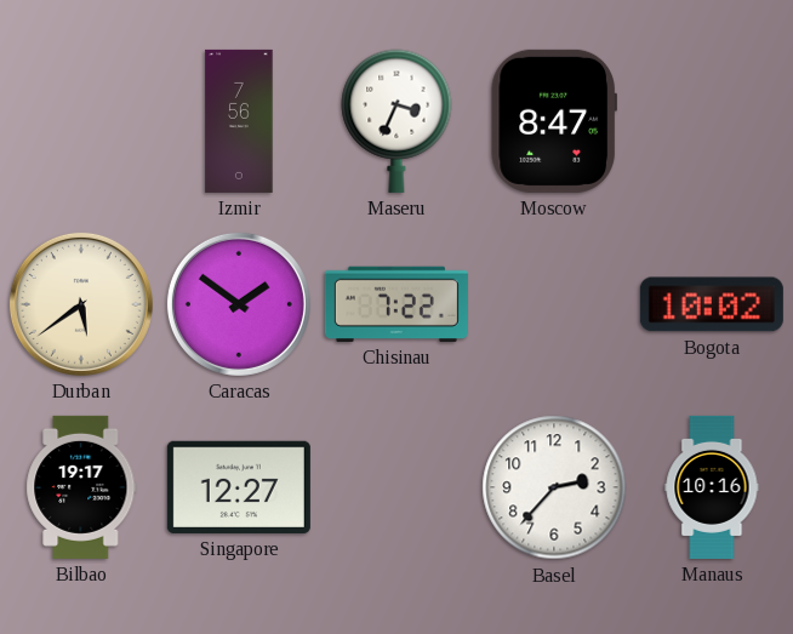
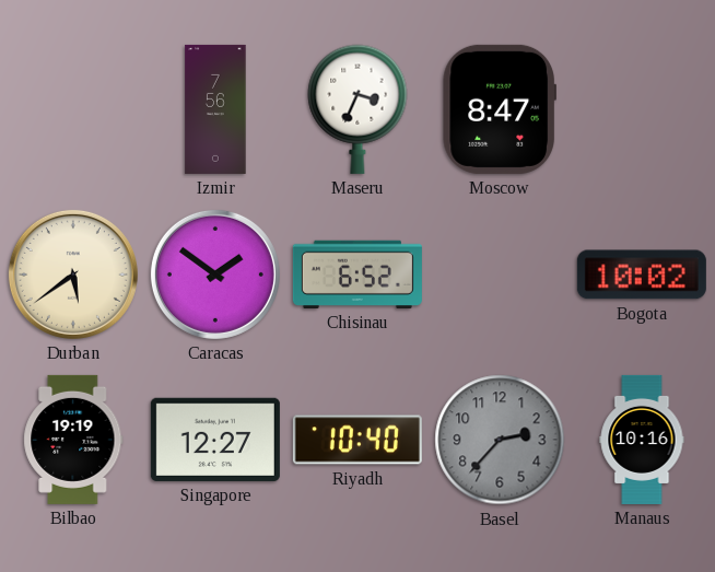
Chisinau: 7:22 -> 6:52 (357, 275)
Bilbao: 19:17 -> 19:19 (73, 440)
Riyadh: none -> 10:40 (357, 440)
Basel dial: white -> grey (500, 440)
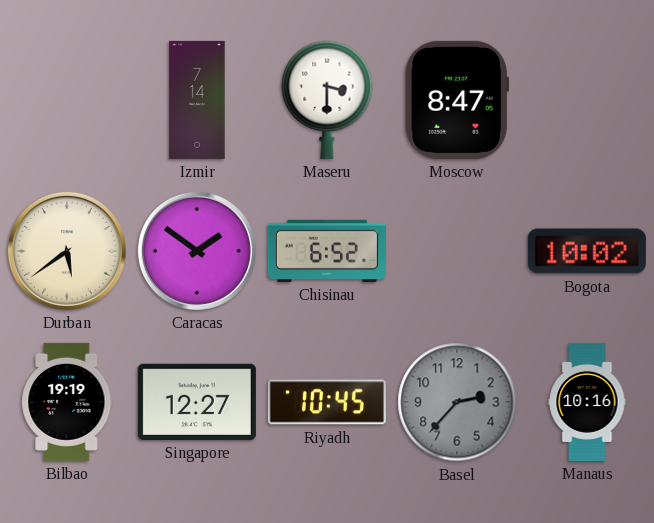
Izmir: 7:56 -> 7:14 (197, 100)
Maseru: 3:34 -> 3:30 (327, 100)
Riyadh: 10:40 -> 10:45 (327, 402)
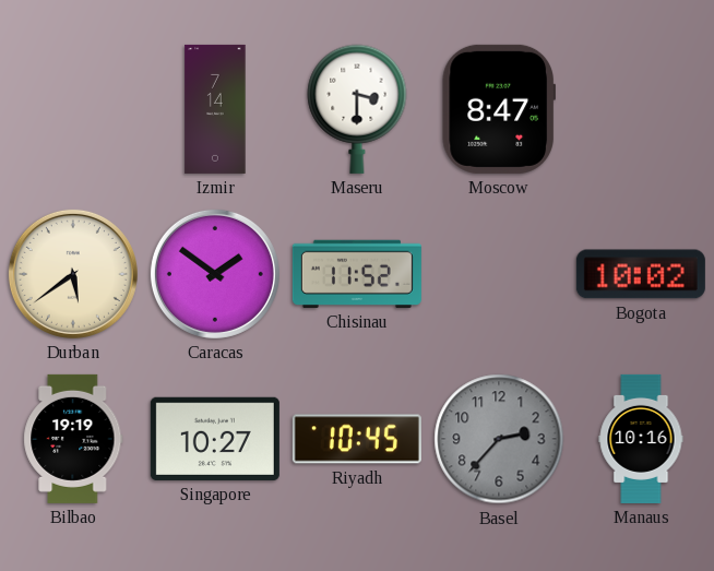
Chisinau: 6:52 -> 11:52 (357, 274)
Singapore: 12:27 -> 10:27 (215, 439)
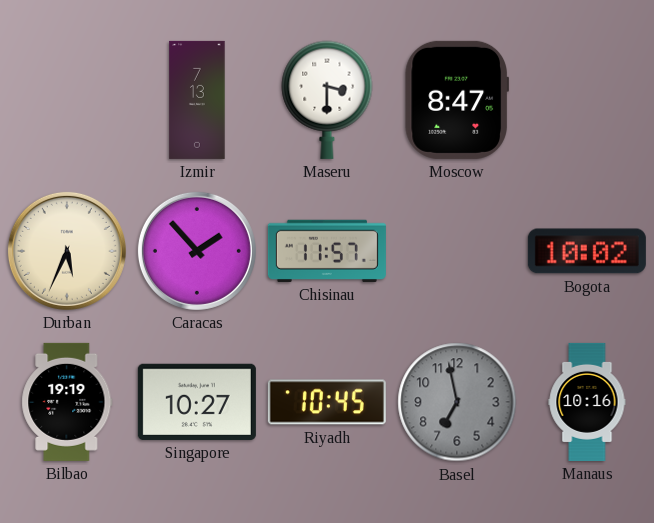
Izmir: 7:14 -> 7:13 (197, 100)
Durban: 5:39 -> 5:34 (67, 251)
Caracas: 1:51 -> 1:53 (197, 251)
Chisinau: 11:52 -> 11:57 (327, 251)
Basel: 2:37 -> 6:58 (457, 402)
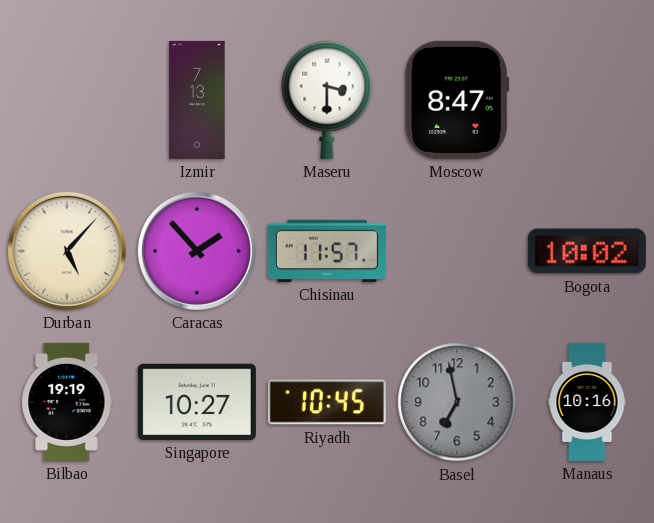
Durban: 5:34 -> 5:07 (67, 251)
